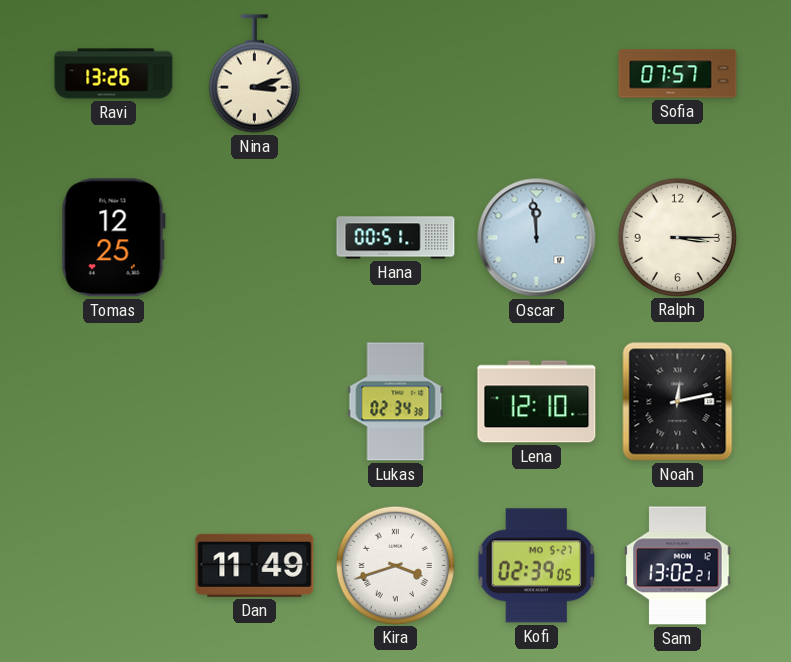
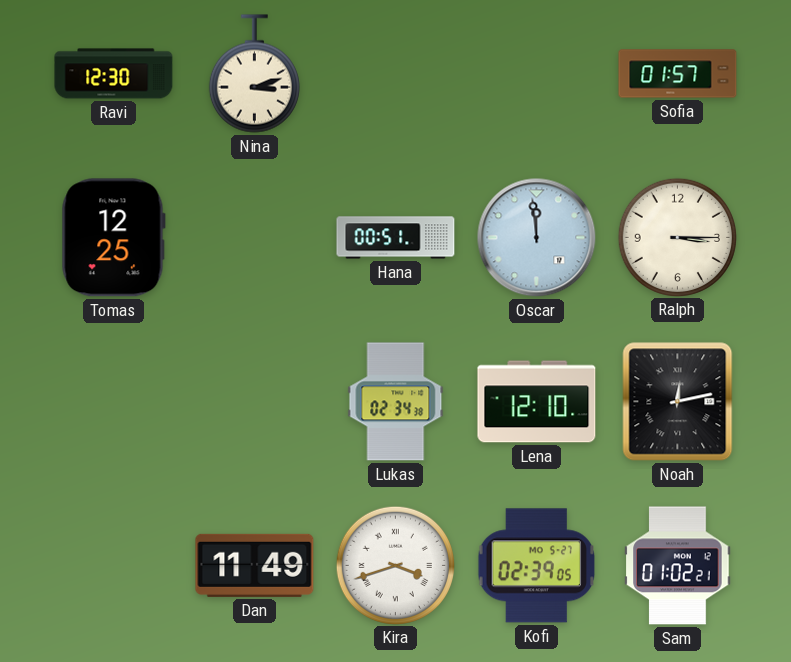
Ravi: 13:26 -> 12:30 (114, 74)
Sofia: 07:57 -> 01:57 (678, 74)
Sam: 13:02 -> 01:02 (678, 566)
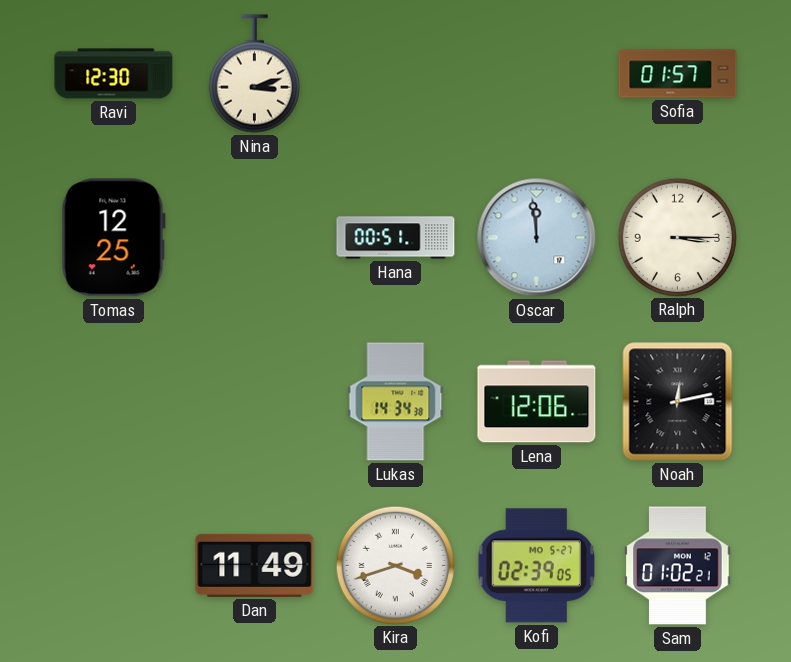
Lukas: 02:34 -> 14:34 (396, 402)
Lena: 12:10 -> 12:06 (537, 402)
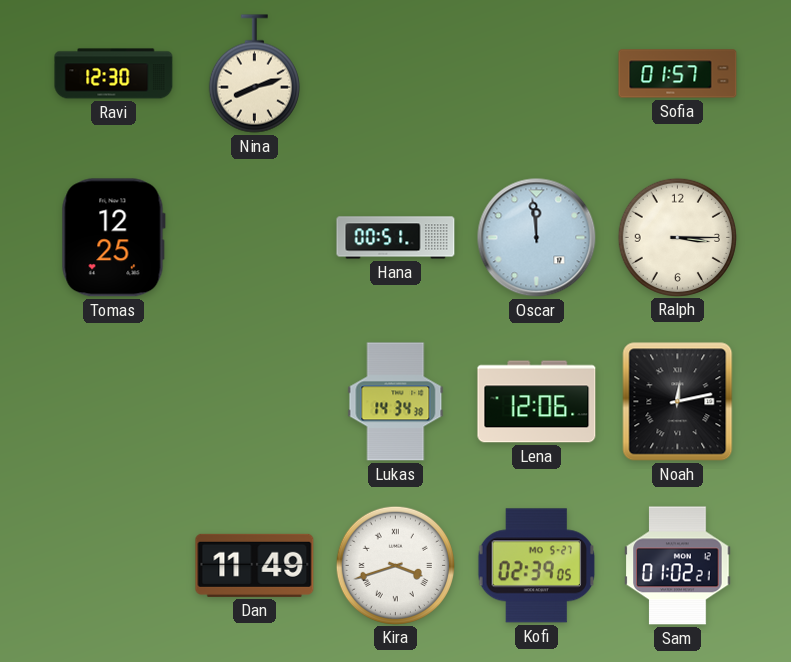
Nina: 3:12 -> 8:12 (254, 74)
